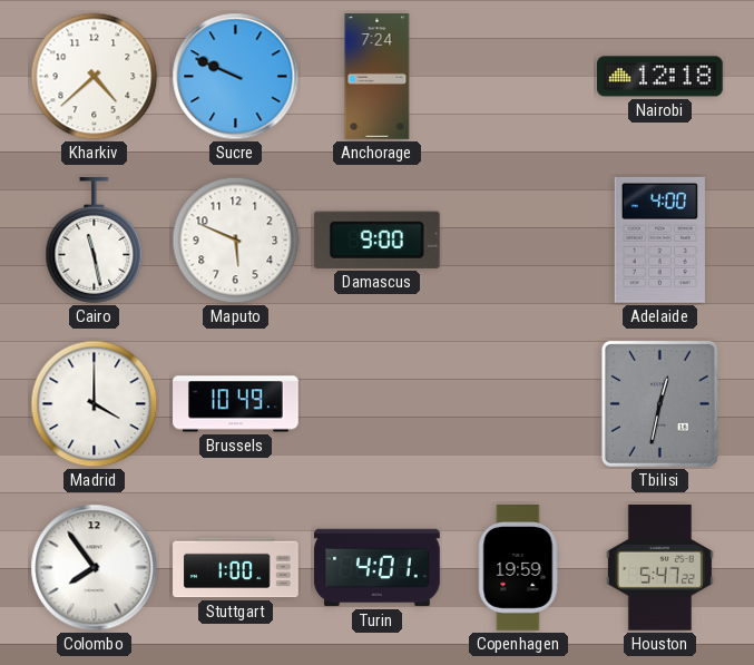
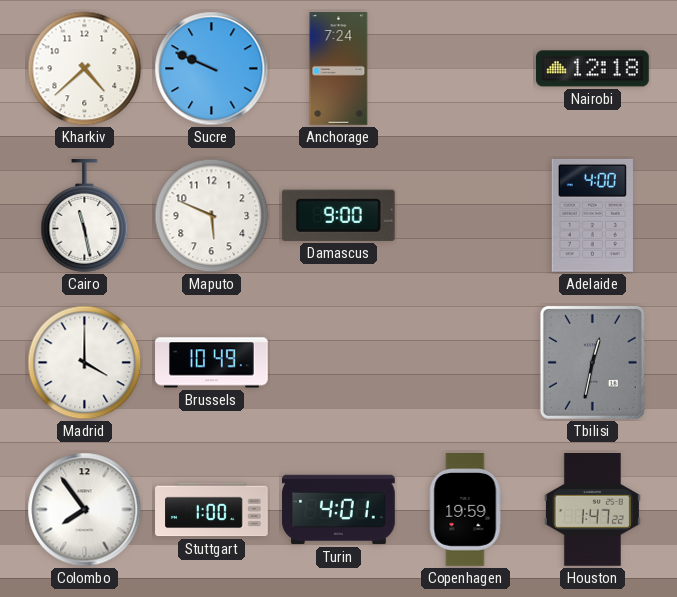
Houston: 5:47 -> 1:47 (592, 510)
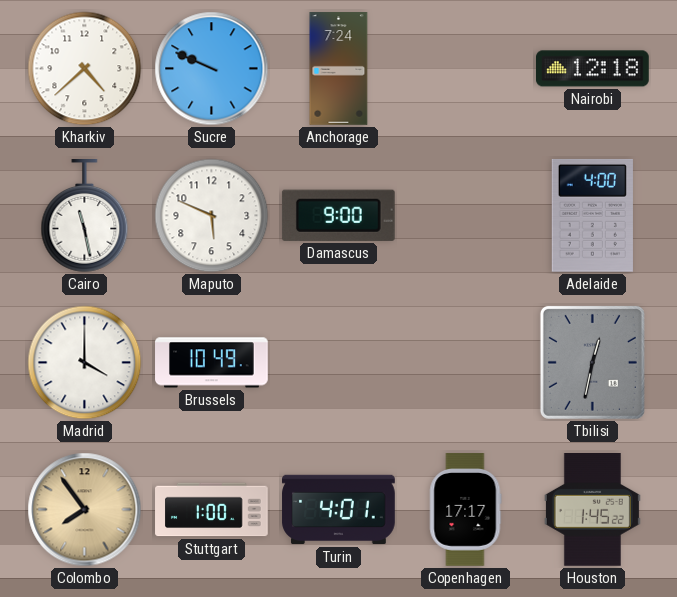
Colombo dial: white -> champagne (85, 510)
Copenhagen: 19:59 -> 17:17 (465, 510)
Houston: 1:47 -> 1:45 (592, 510)
